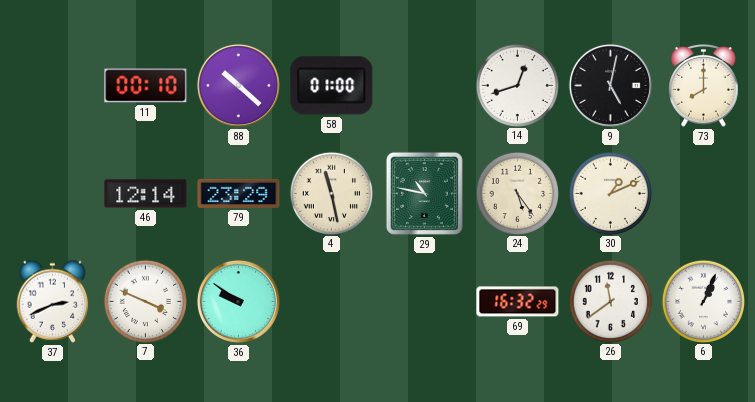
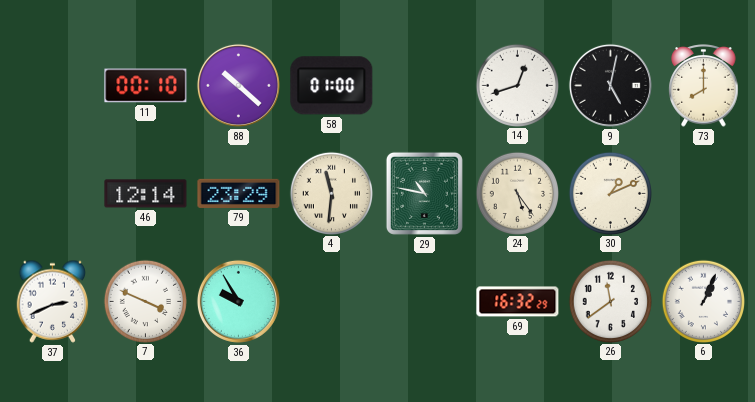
4: 11:28 -> 11:31 (331, 193)
36: 9:51 -> 9:55 (238, 301)
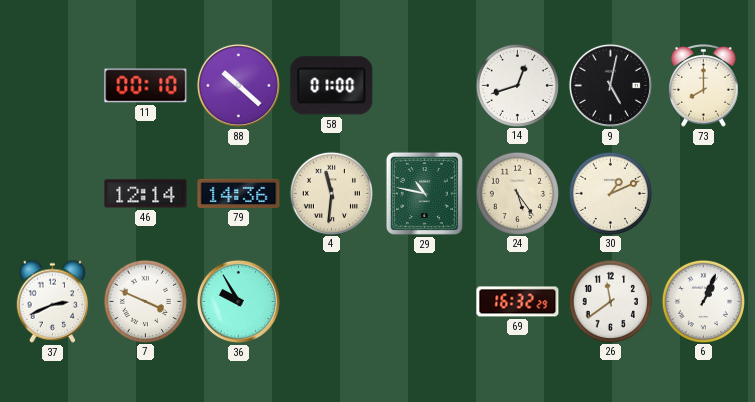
79: 23:29 -> 14:36 (239, 193)
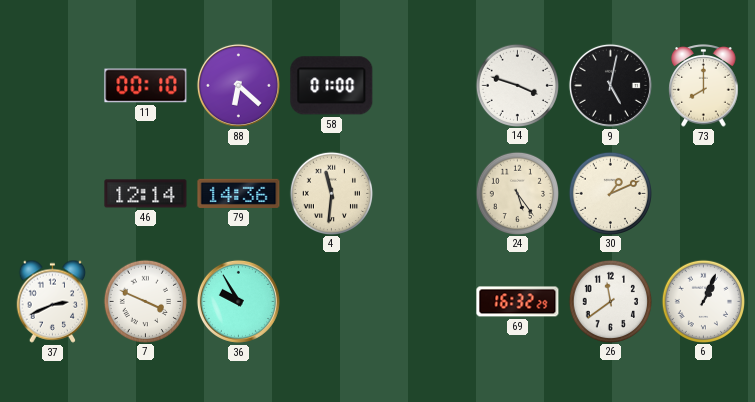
88: 10:22 -> 6:22 (238, 85)
14: 12:42 -> 3:48 (517, 85)
29: 10:47 -> none (424, 193)
